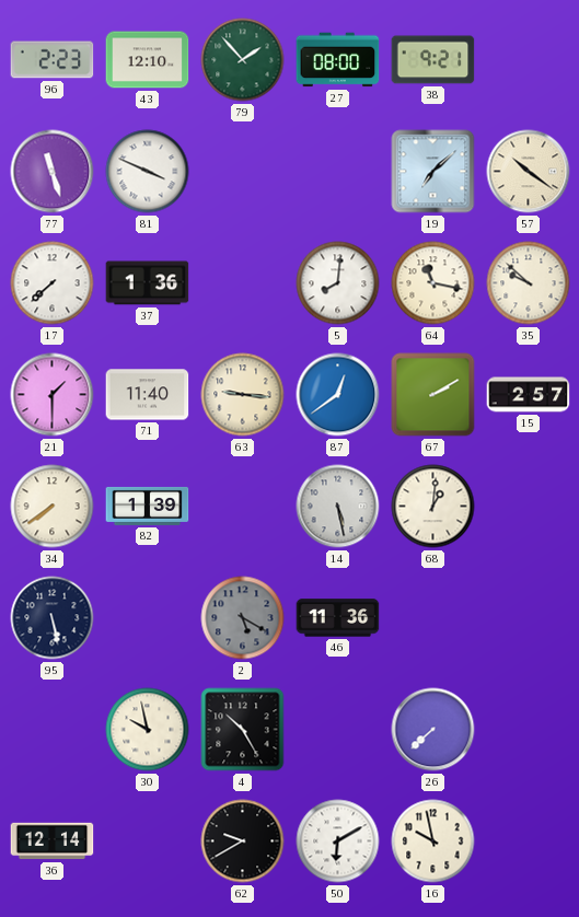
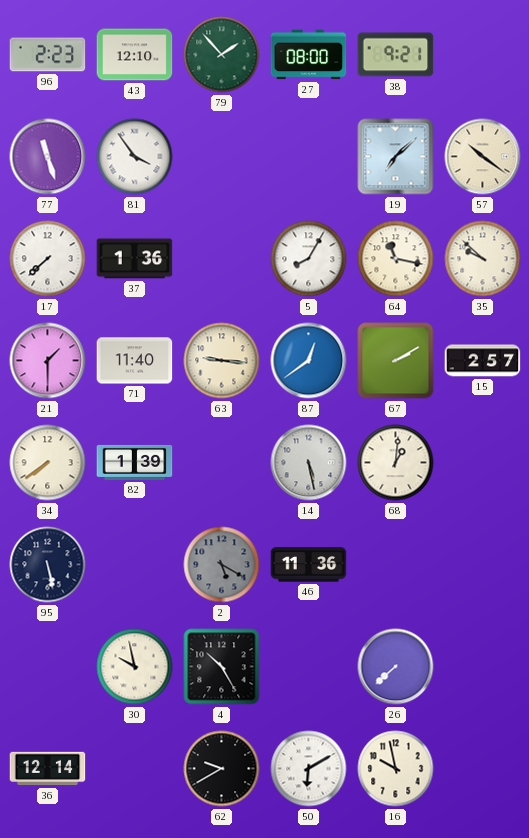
81: 3:49 -> 3:54 (135, 157)
5: 8:01 -> 8:05 (309, 259)
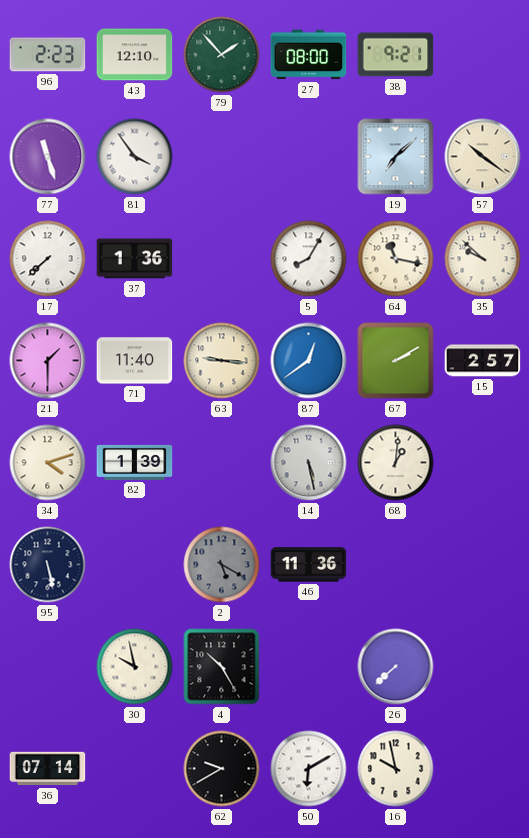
34: 7:39 -> 4:12 (48, 463)
36: 12:14 -> 07:14 (48, 769)
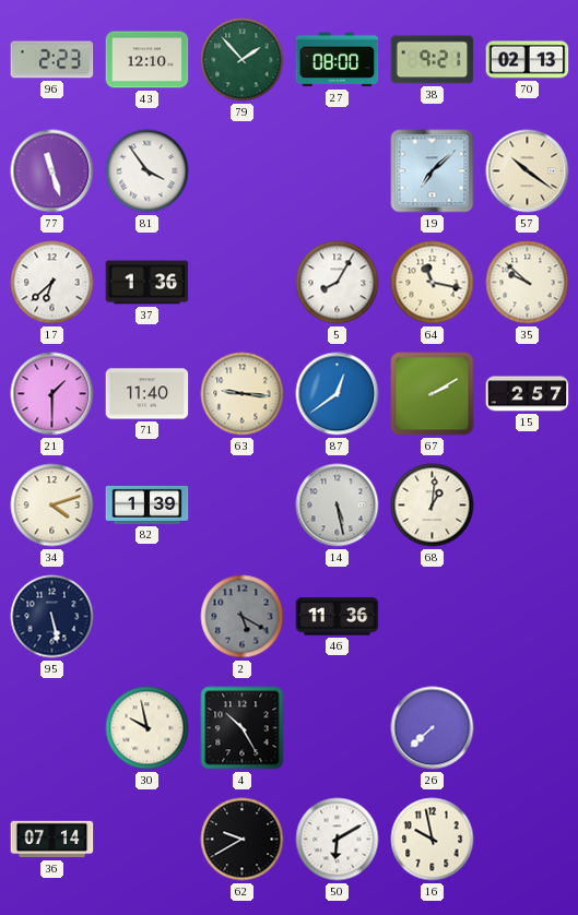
70: none -> 02:13 (528, 60)
17: 7:38 -> 6:38 (52, 283)
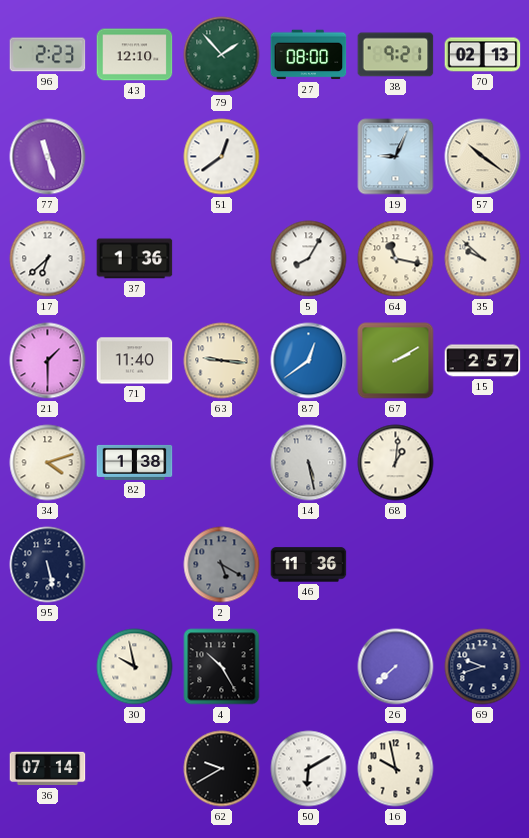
81: 3:54 -> none (148, 171)
51: none -> 12:39 (222, 157)
19: 7:08 -> 9:04 (396, 157)
82: 1:39 -> 1:38 (135, 462)
69: none -> 9:42 (483, 667)
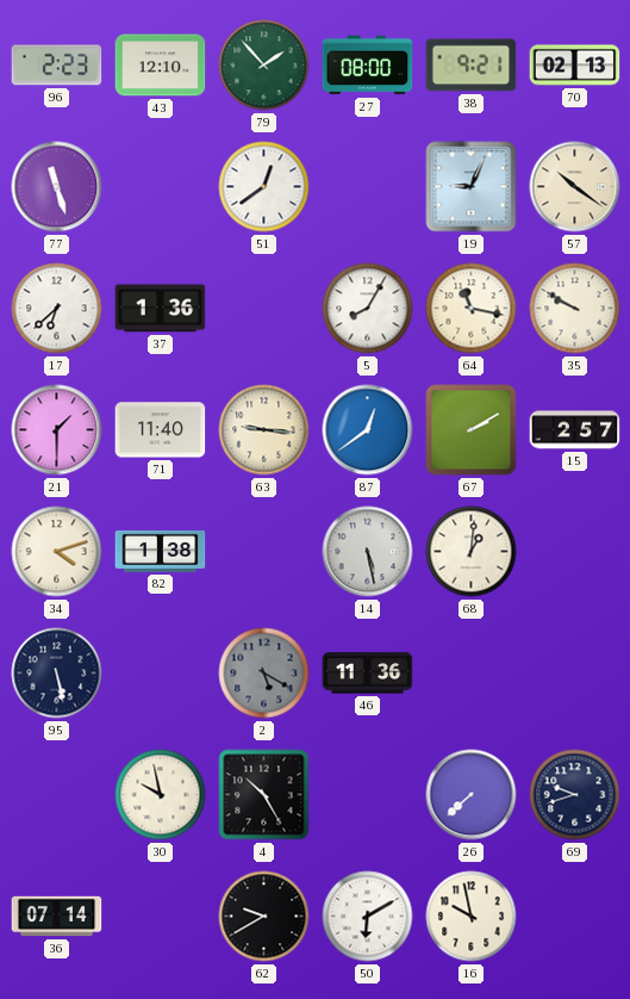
35: 9:52 -> 9:50 (575, 309)
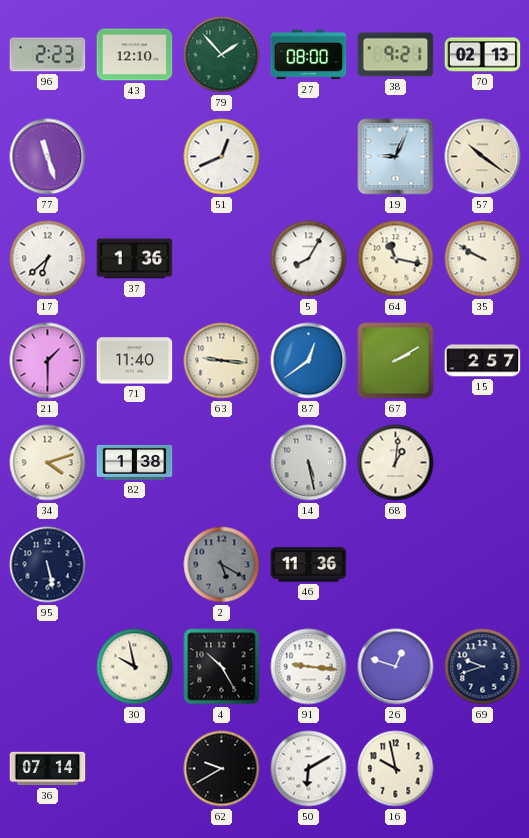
51: 12:39 -> 12:41 (222, 157)
91: none -> 9:16 (309, 667)
26: 7:38 -> 12:48 (396, 667)
